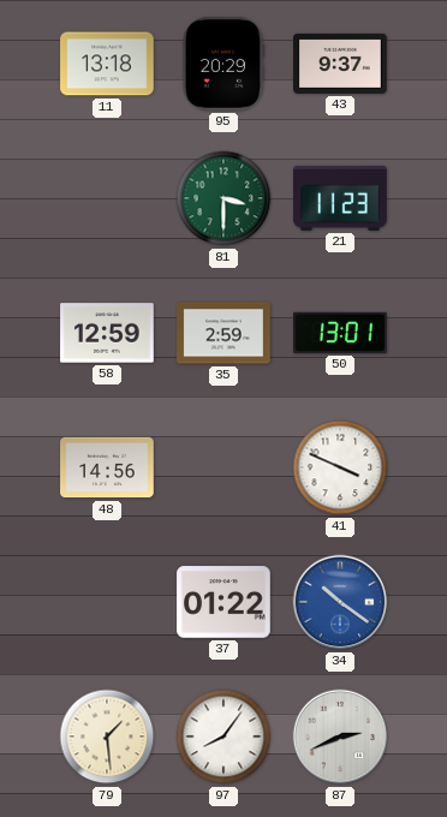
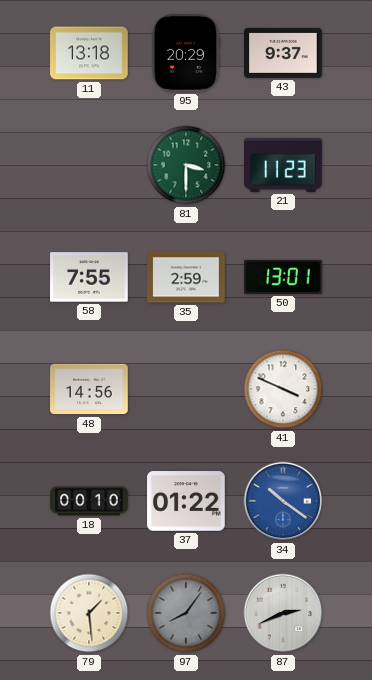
58: 12:59 -> 7:55 (89, 277)
18: none -> 00:10 (89, 501)
97 dial: white -> grey (186, 613)
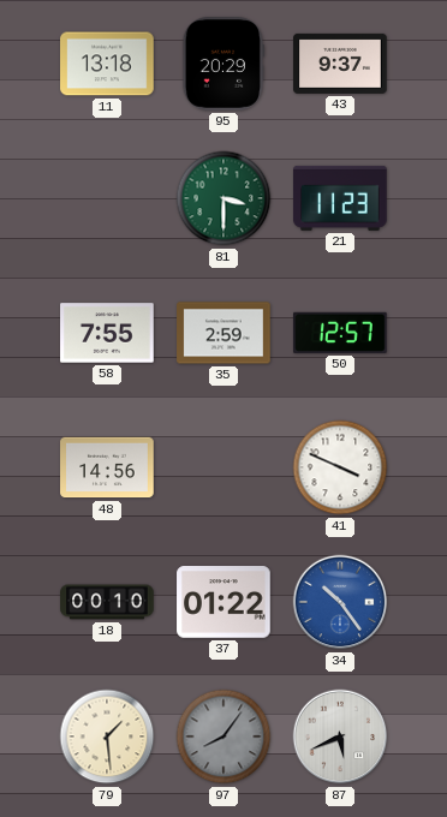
50: 13:01 -> 12:57 (340, 333)
34: 10:21 -> 10:24 (340, 602)
87: 2:41 -> 5:41 (340, 737)
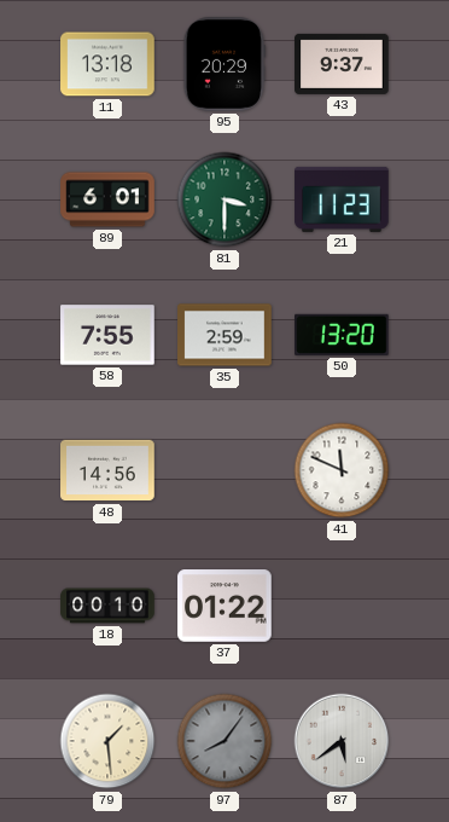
89: none -> 6:01 (107, 199)
50: 12:57 -> 13:20 (342, 335)
41: 3:49 -> 11:49 (342, 470)
34: 10:24 -> none (340, 602)
87: 5:41 -> 5:39 (342, 741)
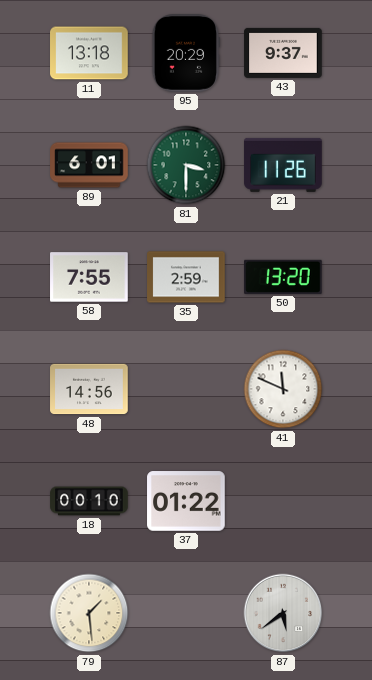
21: 11:23 -> 11:26 (283, 165)
97: 8:06 -> none (224, 741)
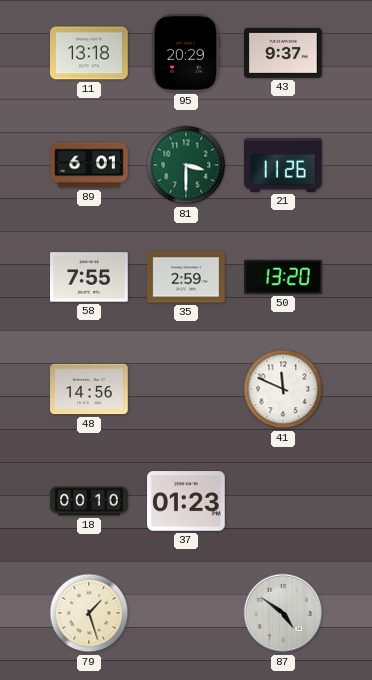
37: 01:22 -> 01:23 (186, 501)
79: 1:29 -> 1:27 (89, 613)
87: 5:39 -> 4:51 (283, 613)
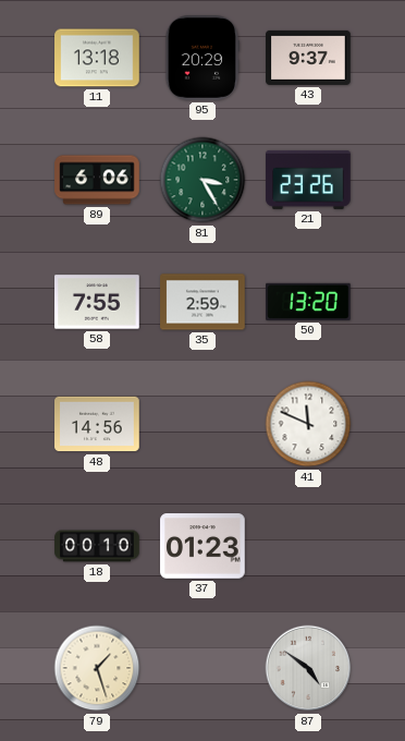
89: 6:01 -> 6:06 (97, 180)
81: 3:30 -> 3:25 (202, 180)
21: 11:26 -> 23:26 (308, 180)
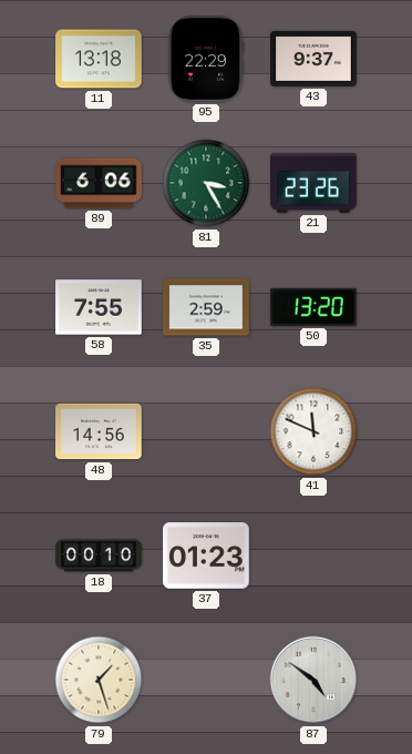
95: 20:29 -> 22:29 (205, 59)
